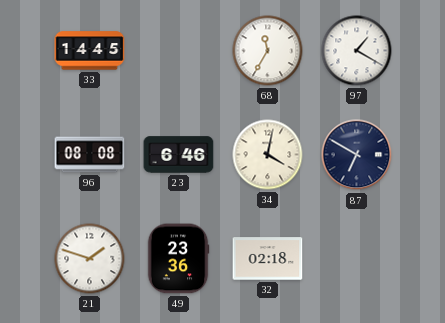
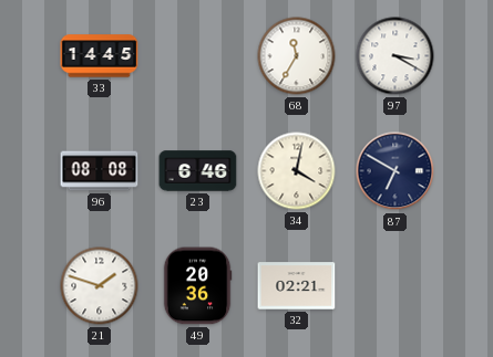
97: 1:20 -> 3:20 (396, 56)
49: 23:36 -> 20:36 (197, 286)
32: 02:18 -> 02:21 (297, 286)
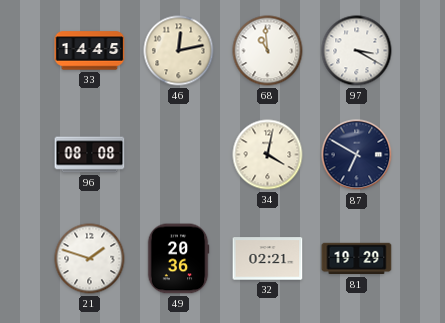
46: none -> 12:13 (179, 51)
68: 11:35 -> 10:59 (268, 51)
23: 6:46 -> none (198, 171)
81: none -> 19:29 (357, 259)
